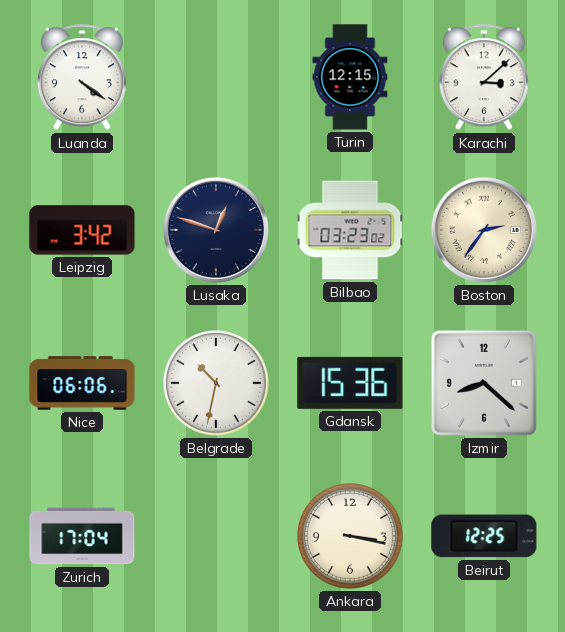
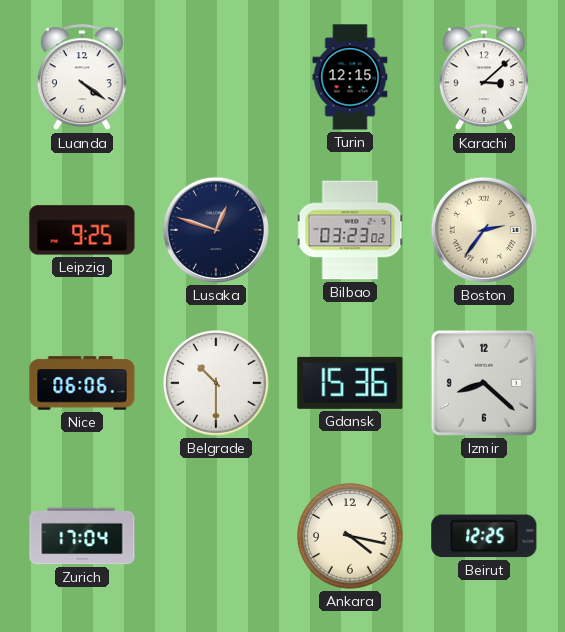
Leipzig: 3:42 -> 9:25 (82, 230)
Belgrade: 10:32 -> 10:30 (217, 384)
Ankara: 3:17 -> 4:17 (351, 537)
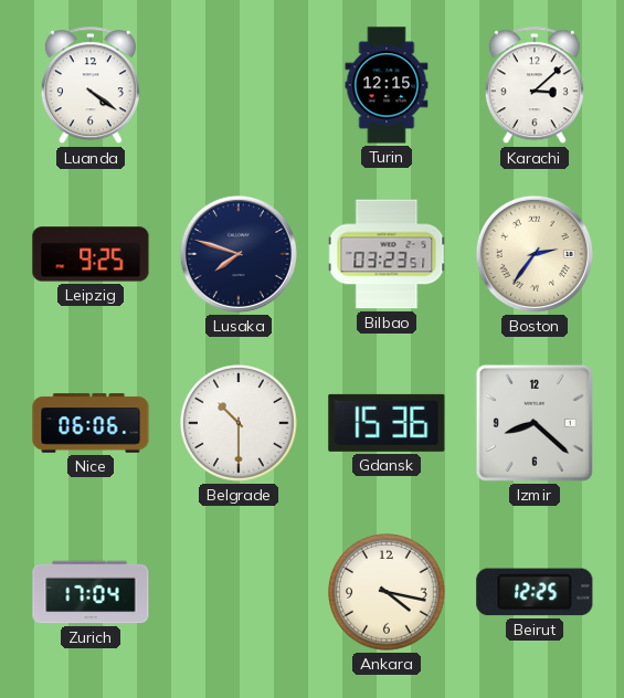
Lusaka: 12:48 -> 7:48 (239, 254)
Bilbao: 03:23:02 -> 03:23:51 (387, 254)
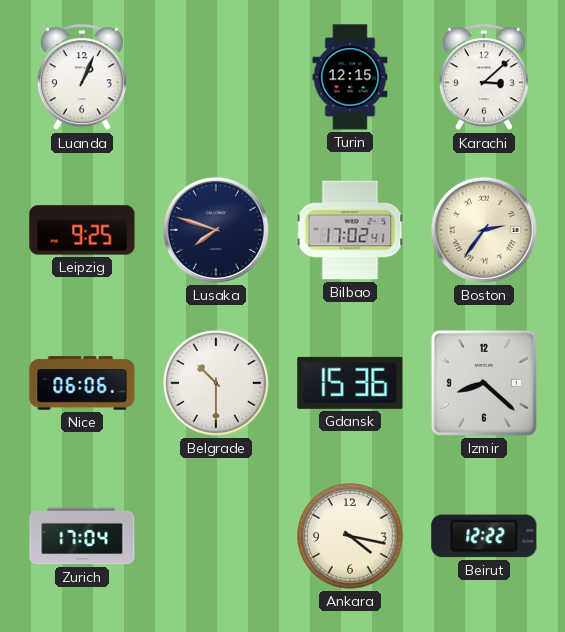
Luanda: 4:21 -> 1:04 (82, 78)
Bilbao: 03:23 -> 17:02 (350, 230)
Beirut: 12:25 -> 12:22 (484, 536)
